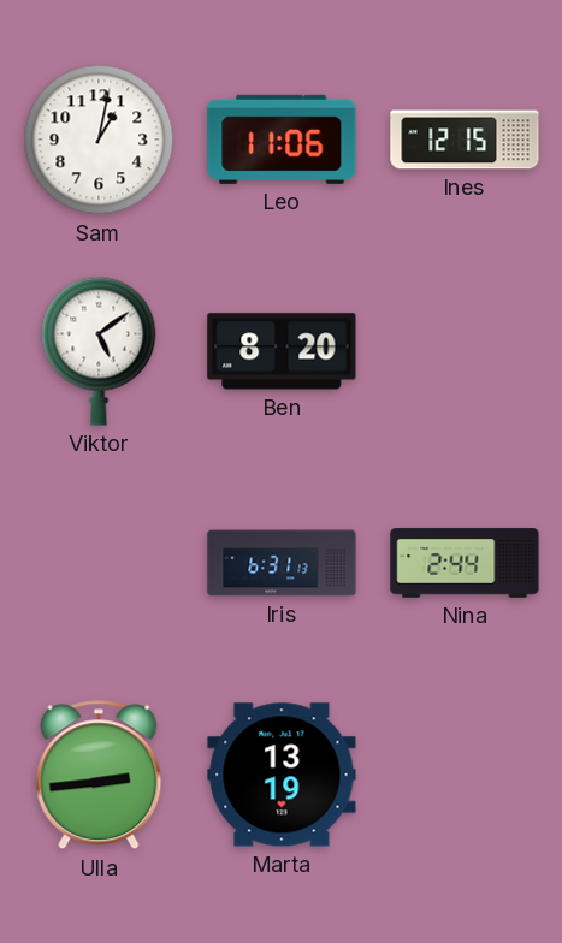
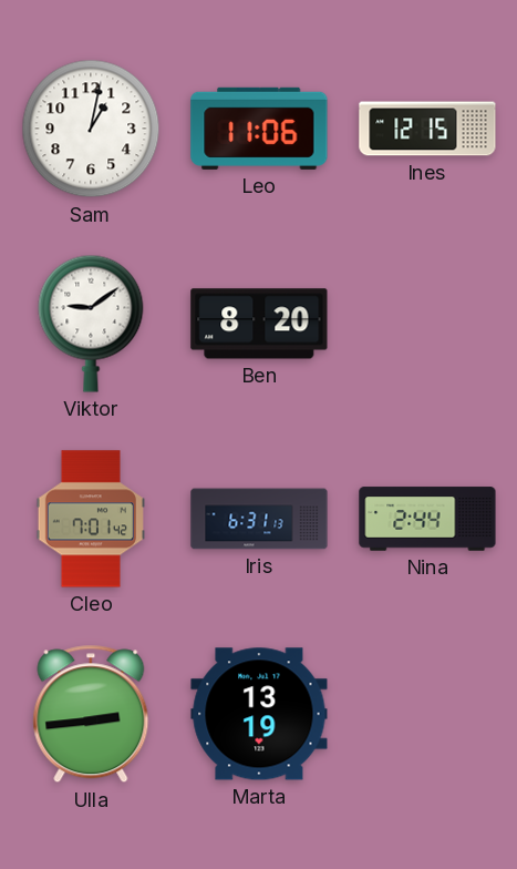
Viktor: 5:09 -> 9:09 (91, 324)
Cleo: none -> 7:01 (90, 519)
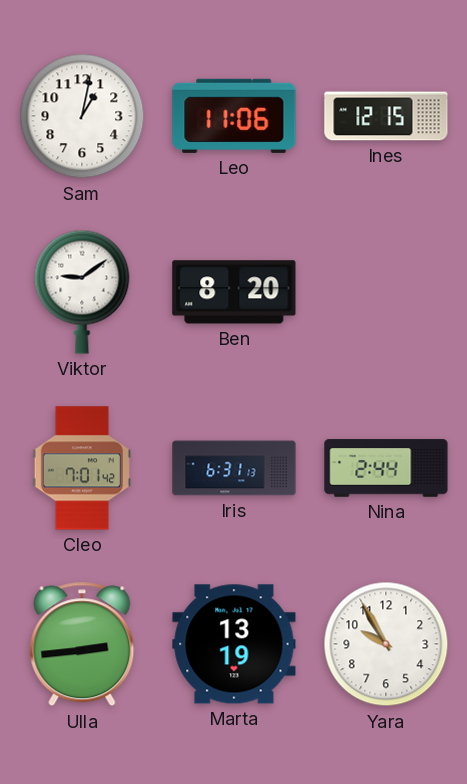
Yara: none -> 9:55 (386, 644)
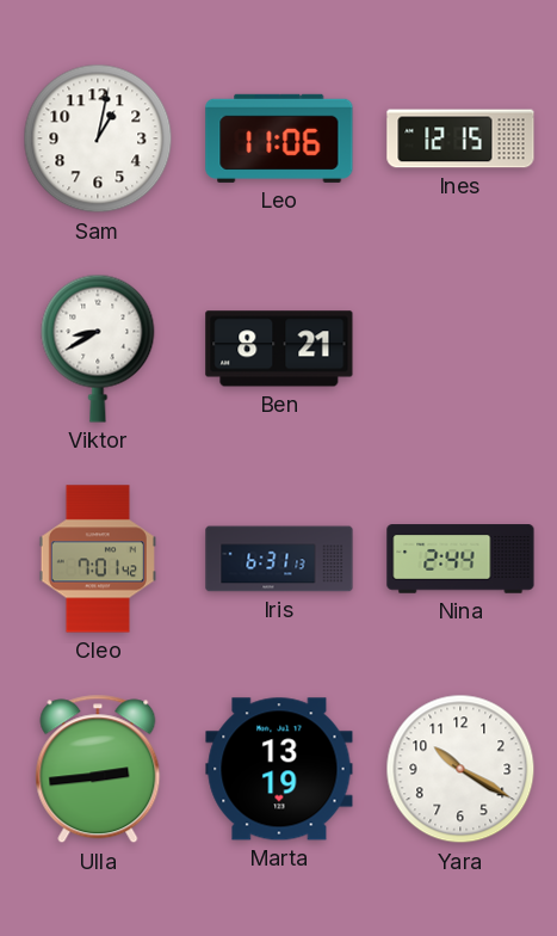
Viktor: 9:09 -> 8:40 (98, 349)
Ben: 8:20 -> 8:21 (279, 349)
Yara: 9:55 -> 10:20 (460, 769)
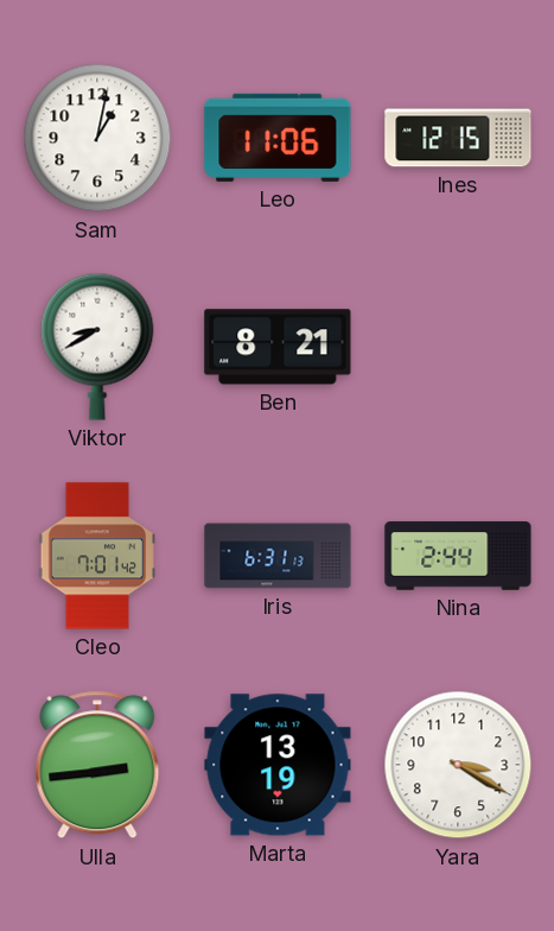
Yara: 10:20 -> 3:20 (458, 765)
